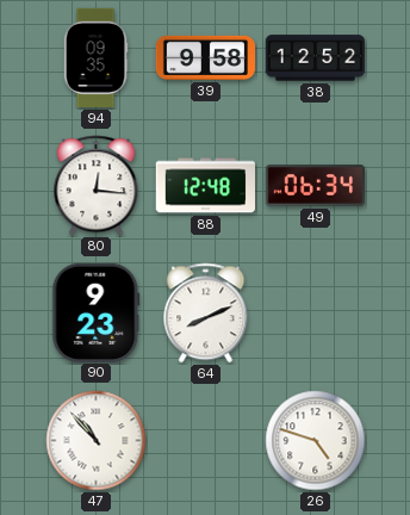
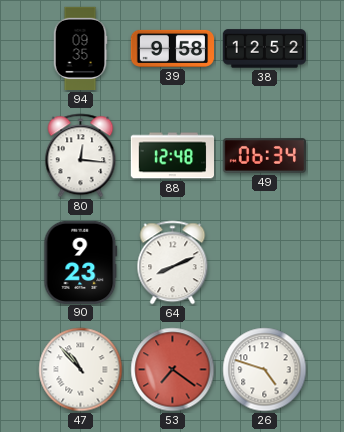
53: none -> 7:21 (173, 370)
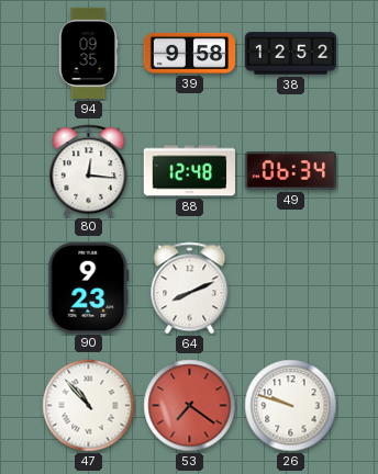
26: 4:48 -> 9:48 (291, 406)
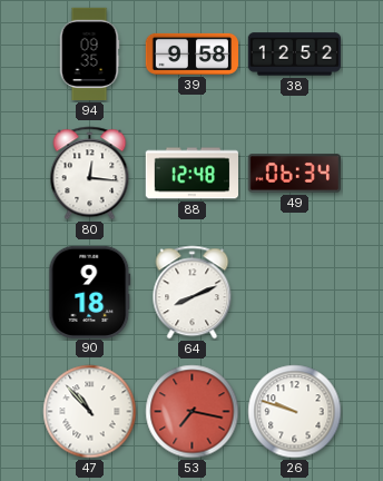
90: 9:23 -> 9:18 (90, 292)
53: 7:21 -> 7:17 (193, 412)
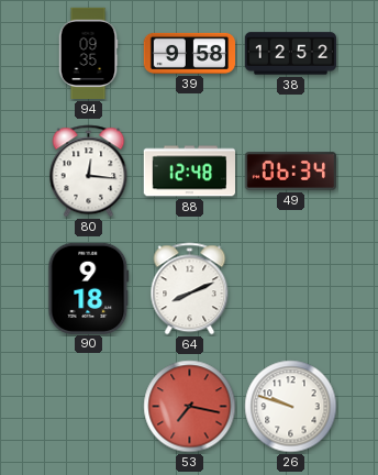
47: 10:53 -> none (90, 412)
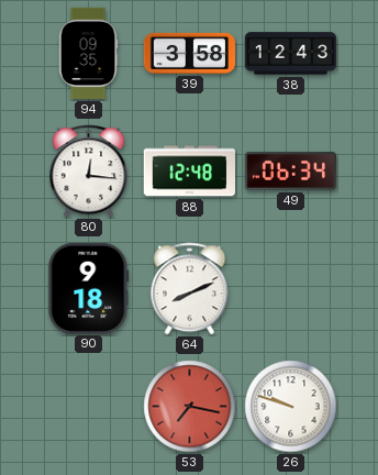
39: 9:58 -> 3:58 (189, 53)
38: 12:52 -> 12:43 (290, 54)
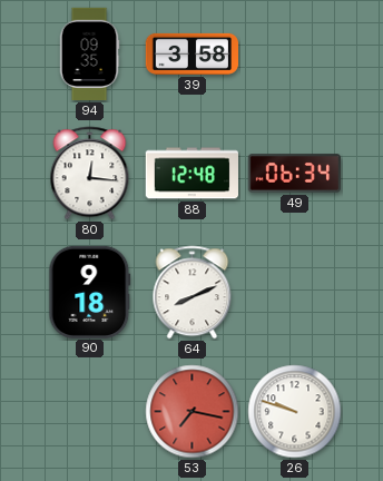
38: 12:43 -> none (290, 54)
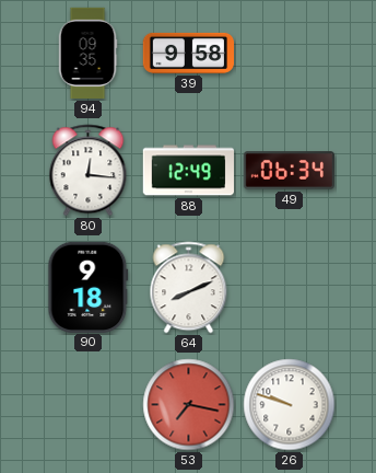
39: 3:58 -> 9:58 (188, 53)
88: 12:48 -> 12:49 (188, 171)
